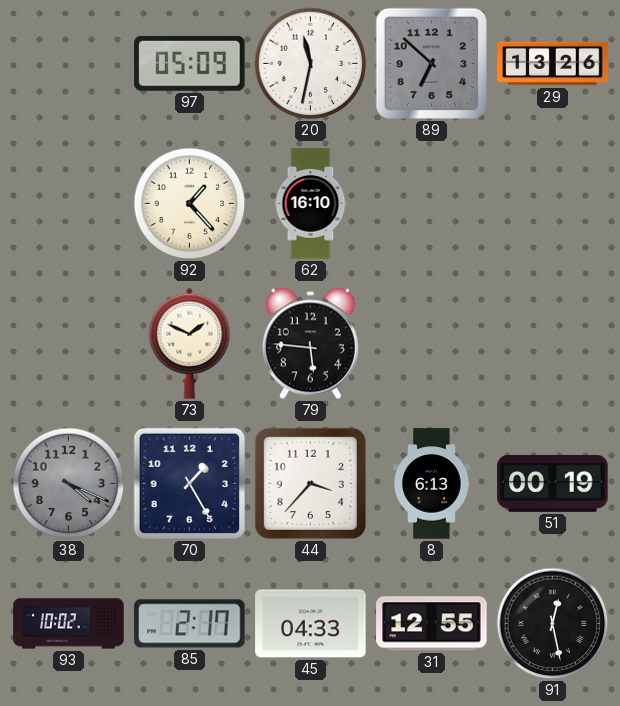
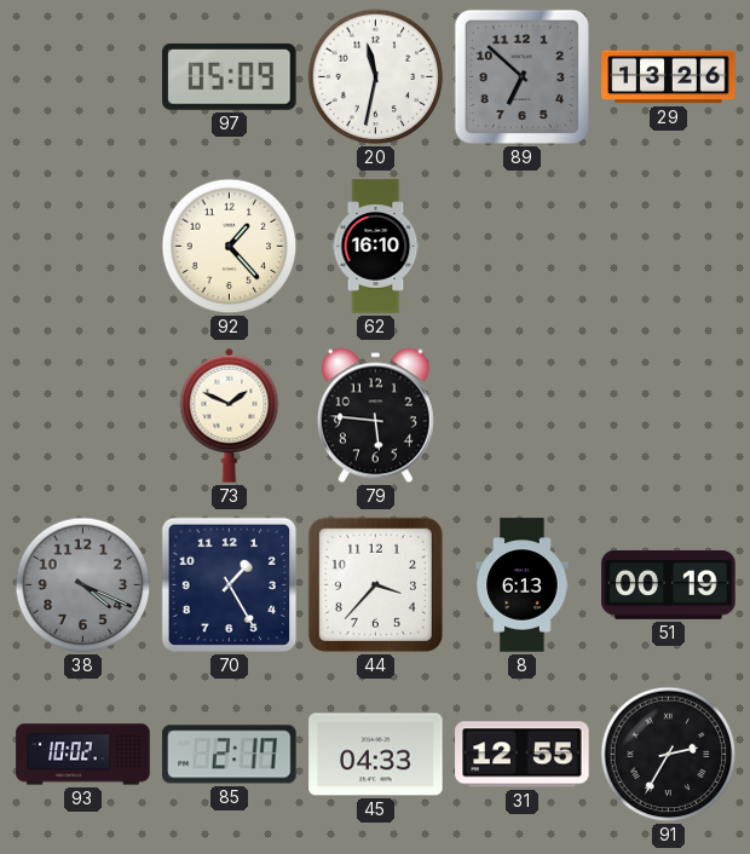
91: 12:28 -> 2:35 (669, 755)
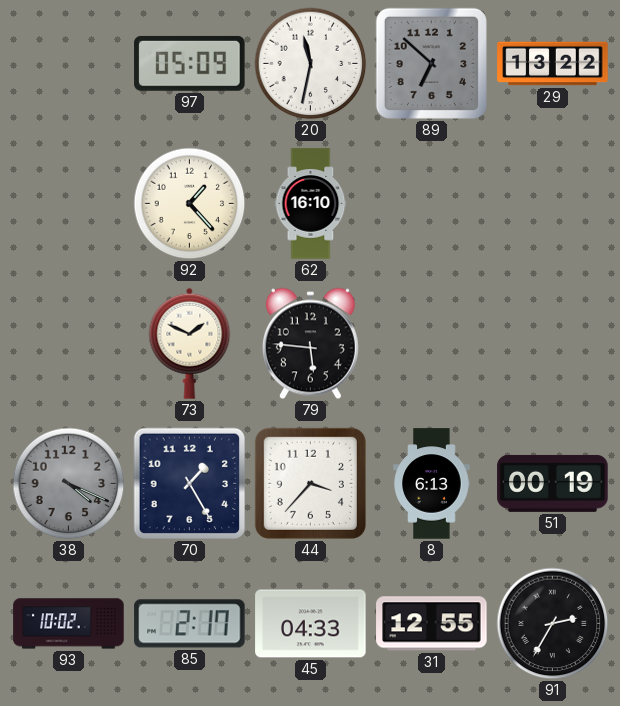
29: 13:26 -> 13:22 (553, 64)
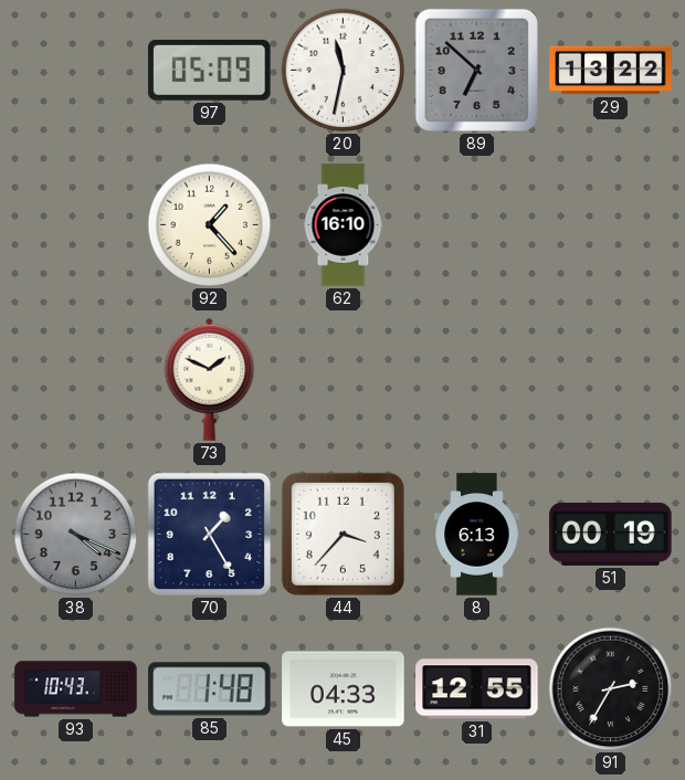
79: 5:46 -> none (310, 344)
93: 10:02 -> 10:43 (76, 689)
85: 2:17 -> 1:48 (210, 689)
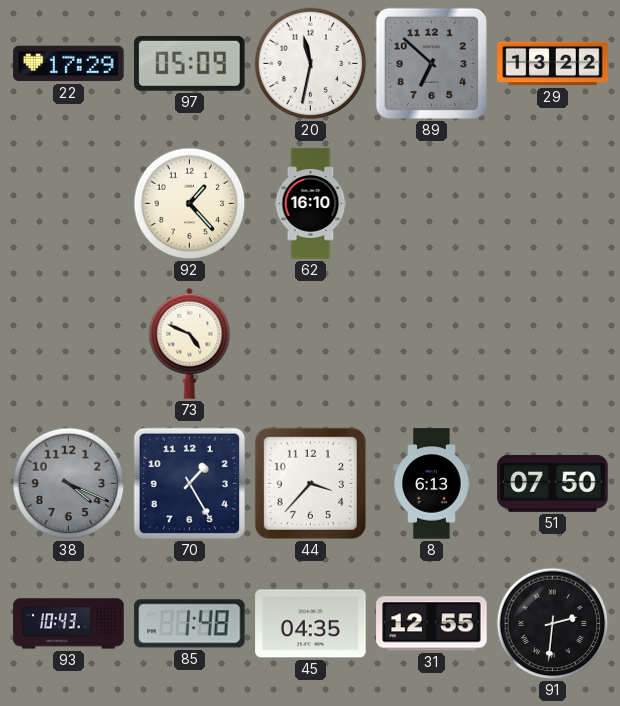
22: none -> 17:29 (69, 64)
73: 1:49 -> 4:49 (190, 343)
51: 00:19 -> 07:50 (553, 483)
45: 04:33 -> 04:35 (311, 624)
91: 2:35 -> 2:31 (553, 624)
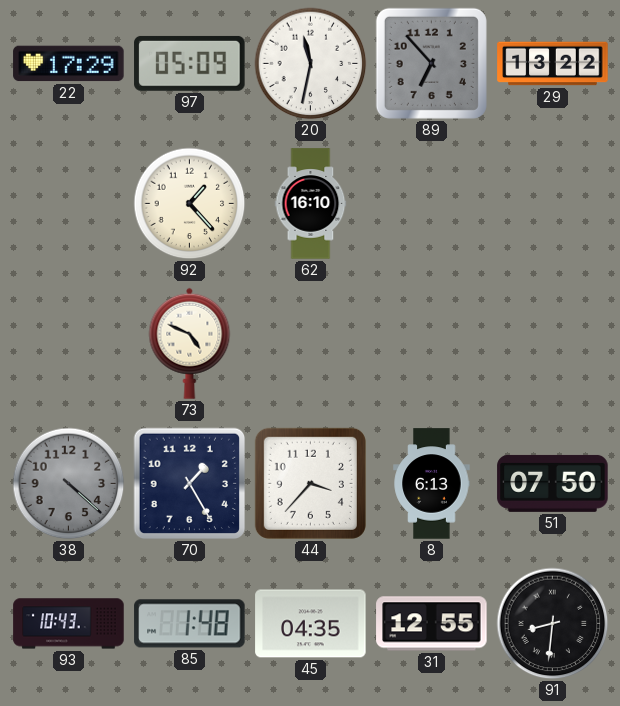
89: 6:52 -> 6:53 (431, 63)
38: 4:19 -> 4:22 (69, 484)
91: 2:31 -> 8:31 (553, 624)
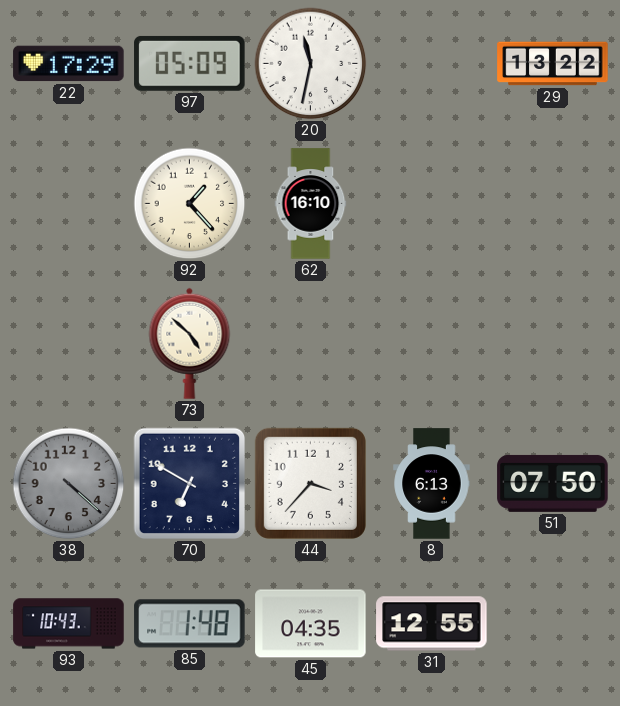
89: 6:53 -> none (431, 63)
73: 4:49 -> 4:52 (190, 343)
70: 1:25 -> 6:50 (190, 484)
91: 8:31 -> none (553, 624)
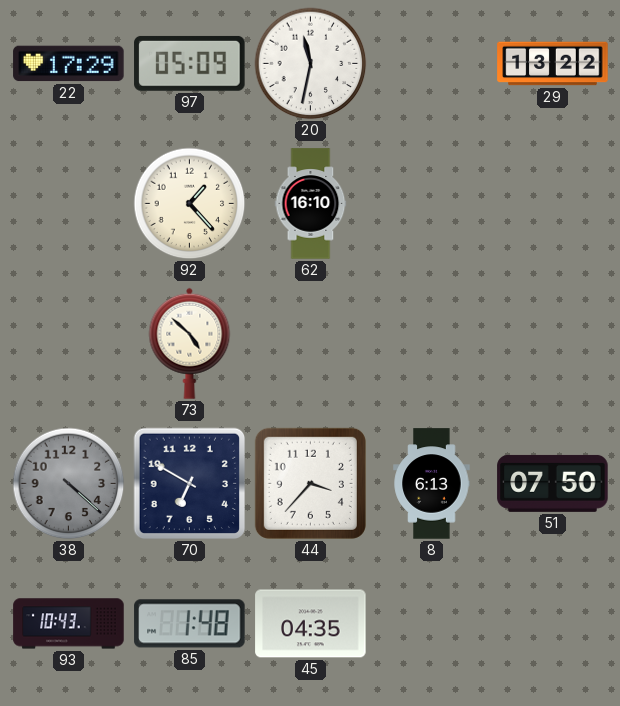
31: 12:55 -> none (432, 624)
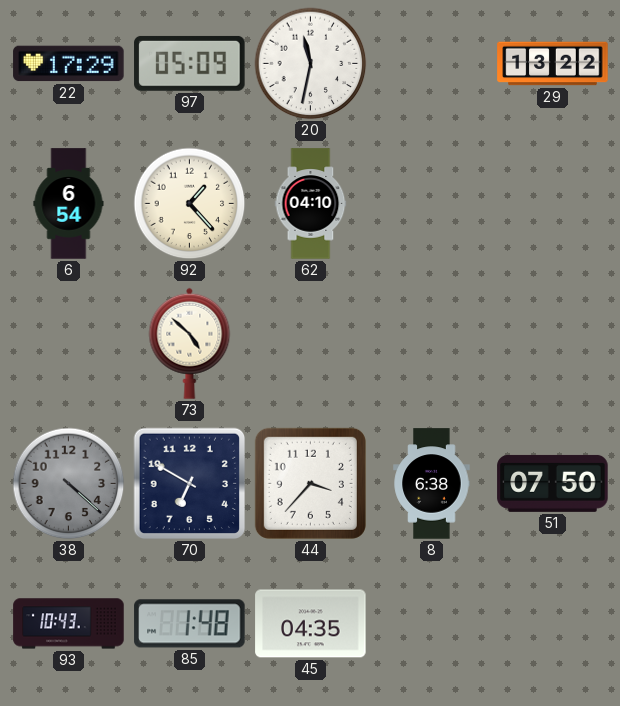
6: none -> 6:54 (69, 204)
62: 16:10 -> 04:10 (311, 204)
8: 6:13 -> 6:38 (432, 484)
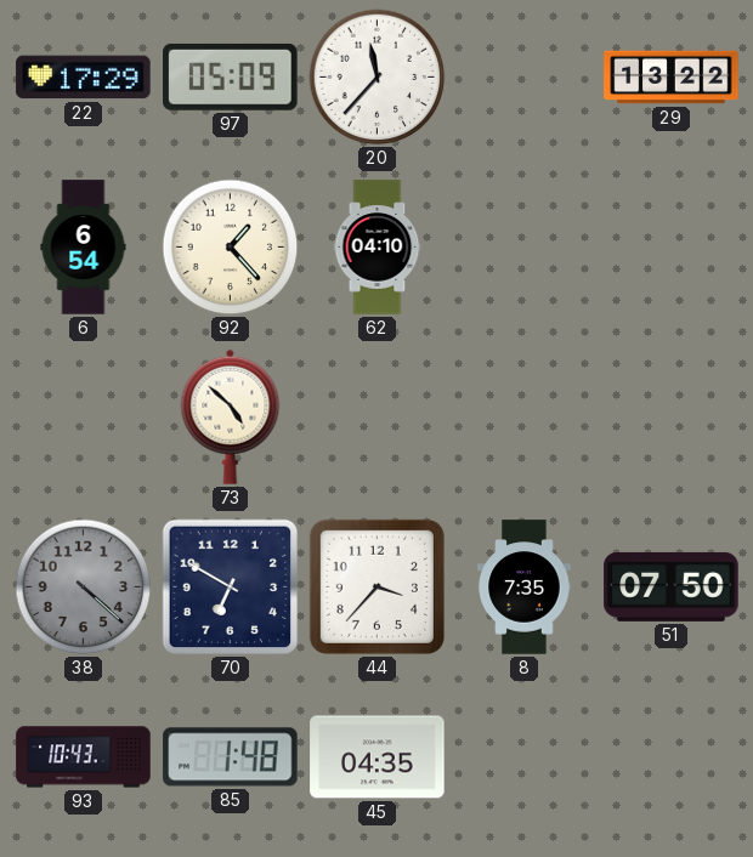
20: 11:32 -> 11:37 (378, 78)
8: 6:38 -> 7:35 (525, 588)
